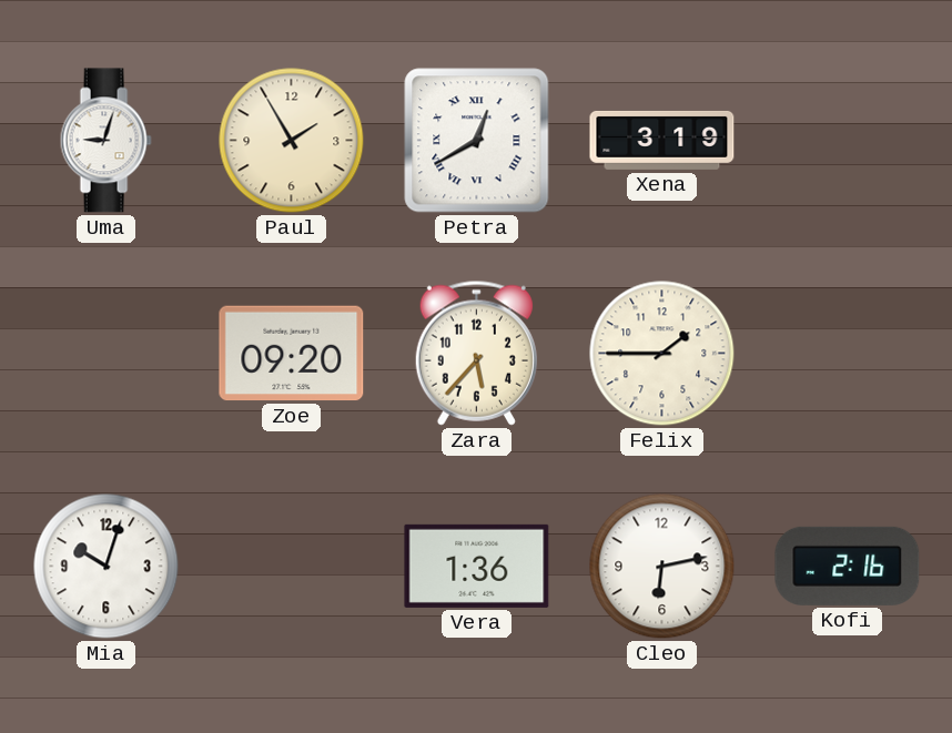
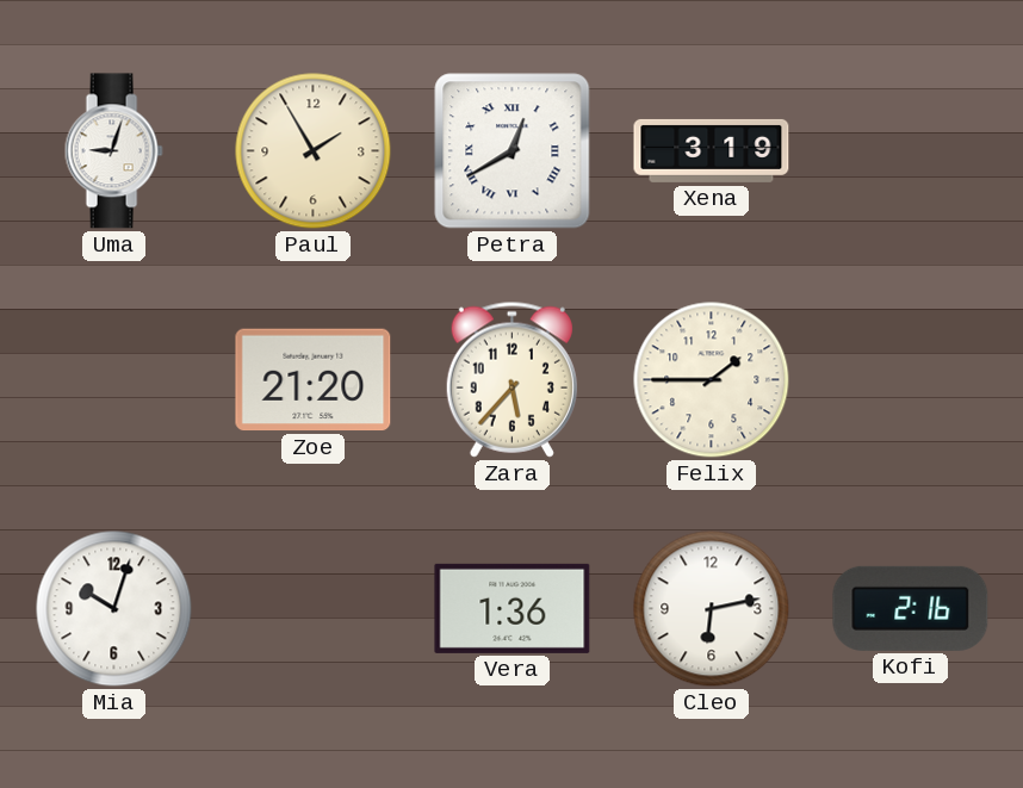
Zoe: 09:20 -> 21:20 (314, 380)
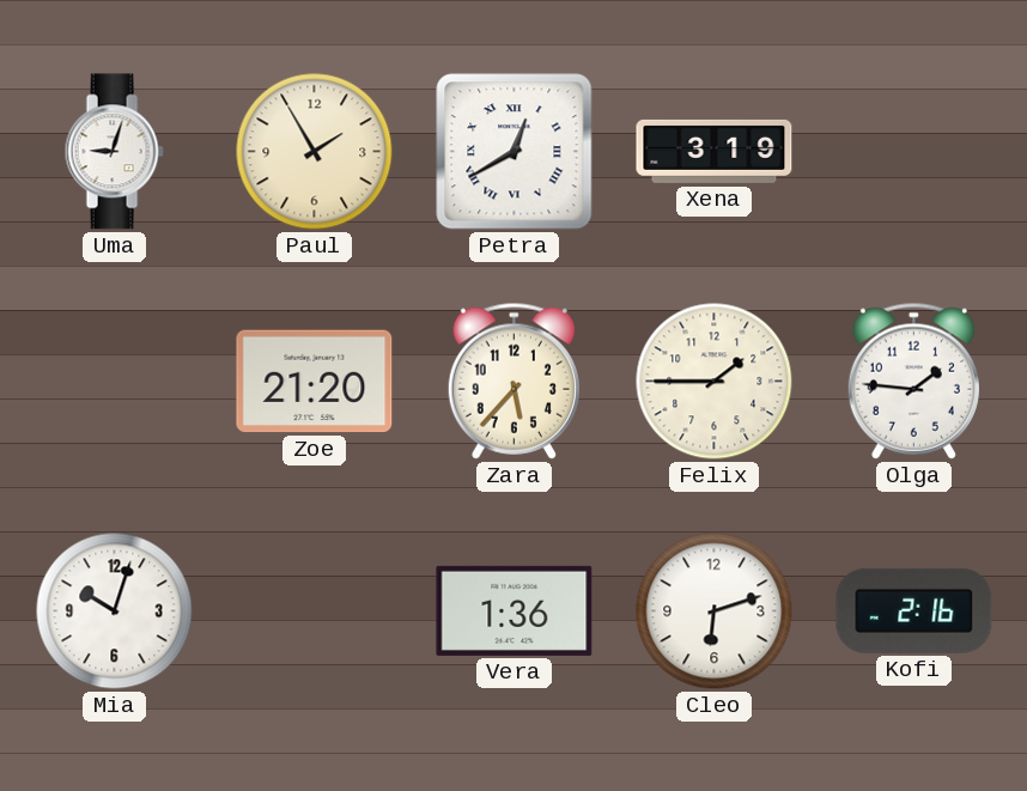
Olga: none -> 1:46 (913, 381)
Cleo: 6:13 -> 6:12 (715, 611)
